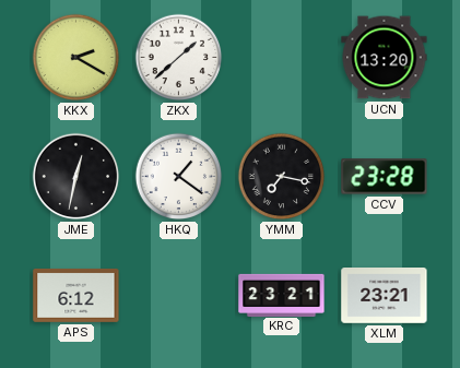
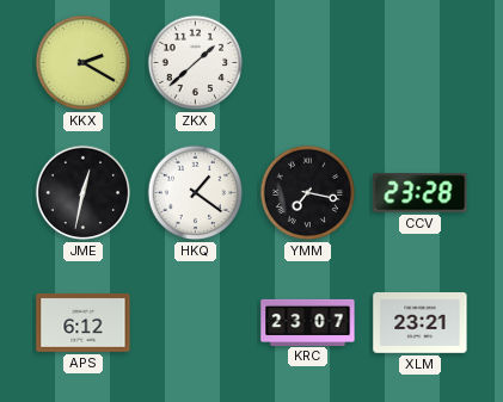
UCN: 13:20 -> none (385, 58)
KRC: 23:21 -> 23:07 (308, 322)
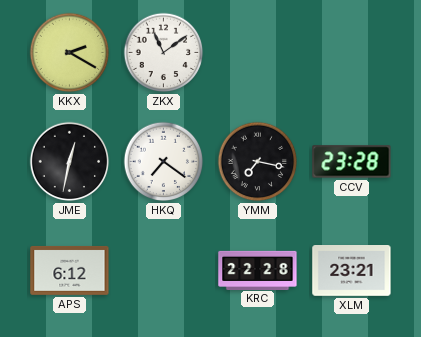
ZKX: 1:38 -> 11:09 (164, 53)
HKQ: 1:21 -> 7:21 (164, 162)
KRC: 23:07 -> 22:28 (258, 270)
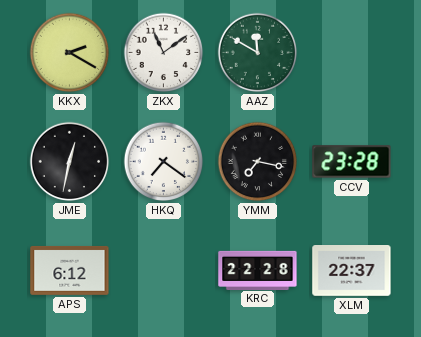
AAZ: none -> 11:50 (258, 53)
XLM: 23:21 -> 22:37 (352, 271)
